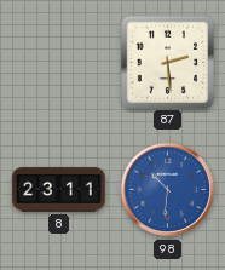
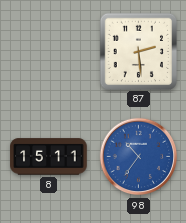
8: 23:11 -> 15:11 (49, 157)
98: 10:31 -> 10:36 (139, 157)
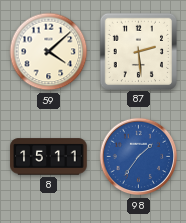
59: none -> 4:08 (49, 52)
98: 10:36 -> 1:36 (139, 157)
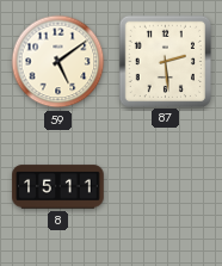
59: 4:08 -> 5:09 (58, 62)
98: 1:36 -> none (139, 157)
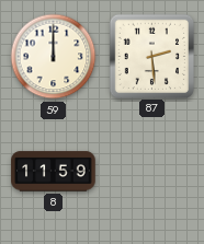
59: 5:09 -> 12:00 (54, 57)
8: 15:11 -> 11:59 (54, 172)
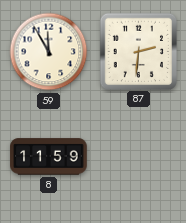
59: 12:00 -> 11:55 (49, 52)
87: 2:29 -> 2:31 (138, 51)
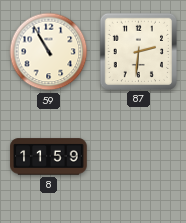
59: 11:55 -> 10:55 (49, 52)
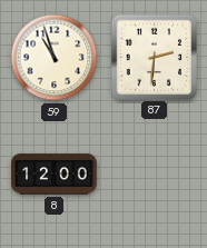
59: 10:55 -> 10:57 (55, 58)
8: 11:59 -> 12:00 (55, 175)
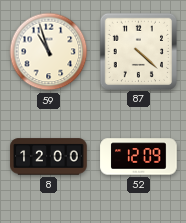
87: 2:31 -> 4:22 (138, 51)
52: none -> 12:09 (139, 157)
